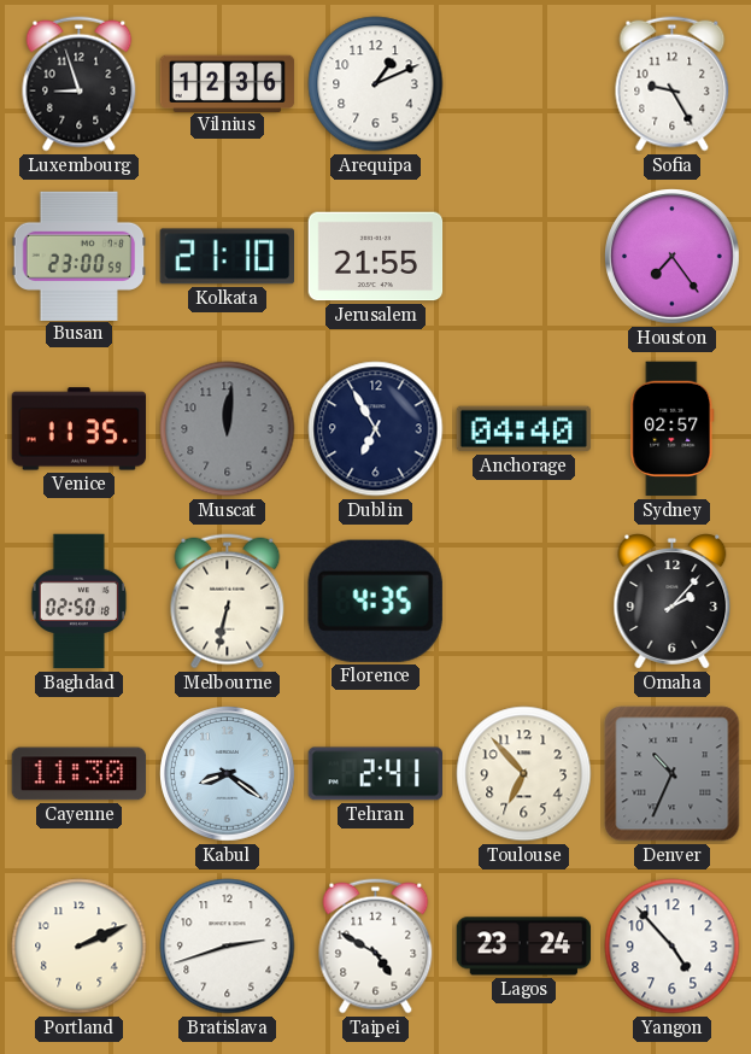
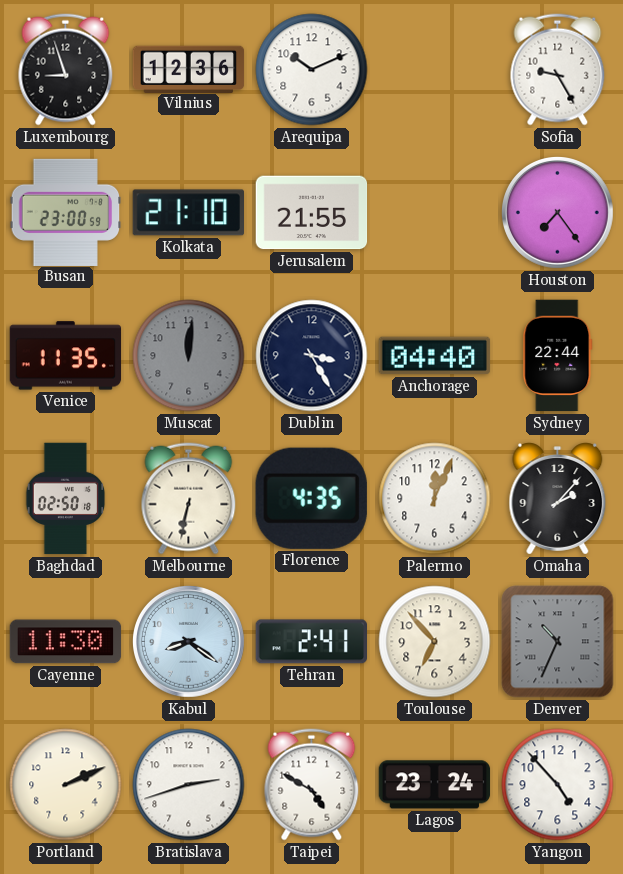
Arequipa: 1:11 -> 10:11 (312, 70)
Dublin: 6:55 -> 3:25 (312, 356)
Sydney: 02:57 -> 22:44 (558, 356)
Palermo: none -> 12:04 (435, 499)
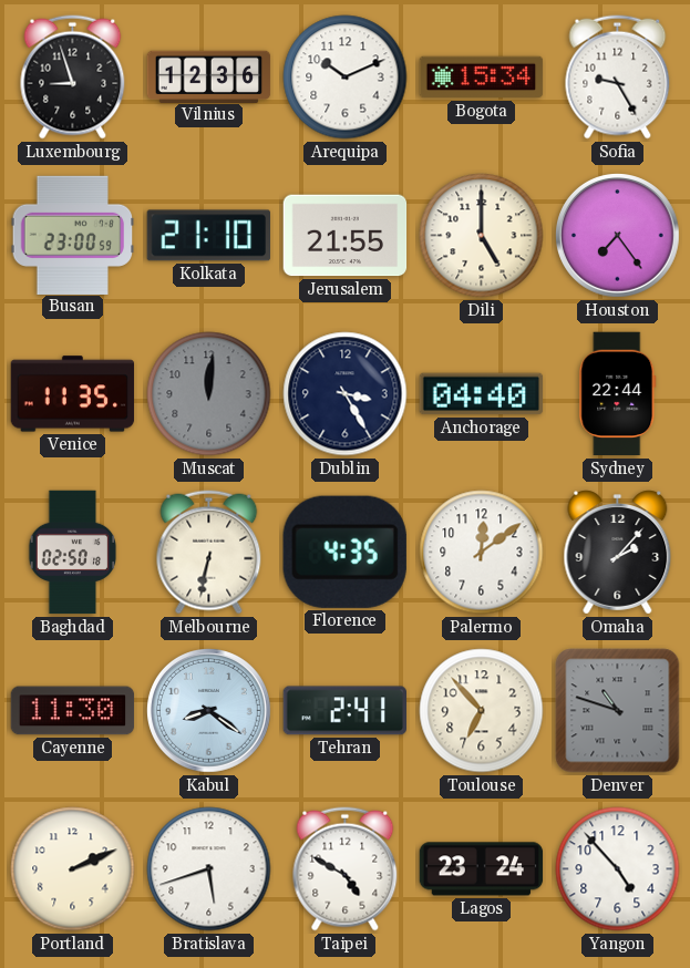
Bogota: none -> 15:34 (482, 78)
Dili: none -> 5:00 (482, 236)
Palermo: 12:04 -> 12:09 (482, 553)
Denver: 10:34 -> 10:48 (618, 711)
Bratislava: 2:42 -> 5:42 (209, 869)
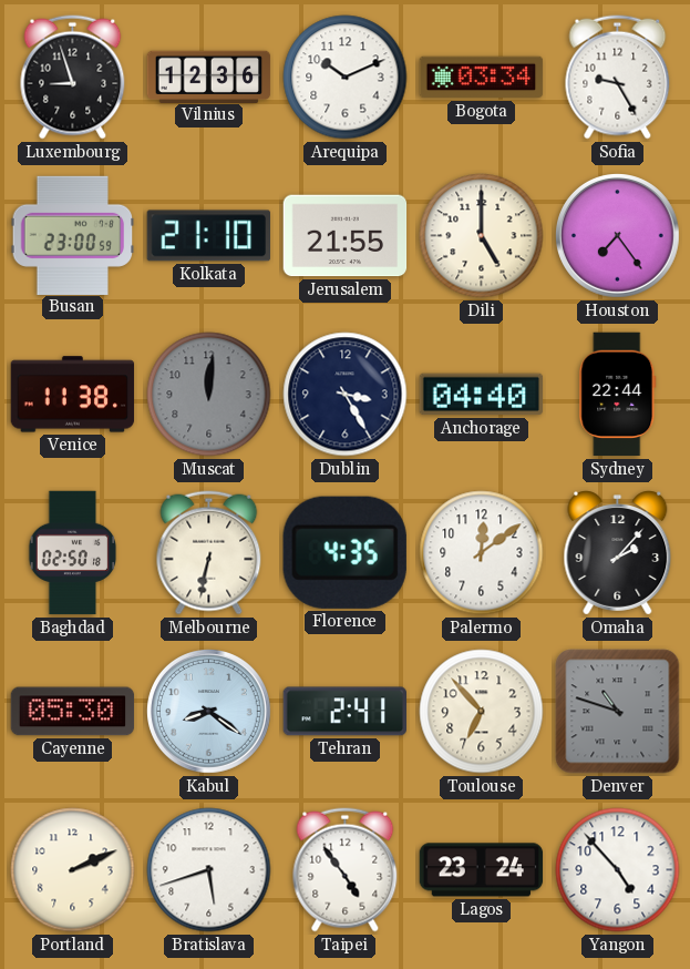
Bogota: 15:34 -> 03:34 (482, 78)
Venice: 11:35 -> 11:38 (73, 395)
Cayenne: 11:30 -> 05:30 (73, 712)
Taipei: 4:50 -> 4:54 (346, 870)
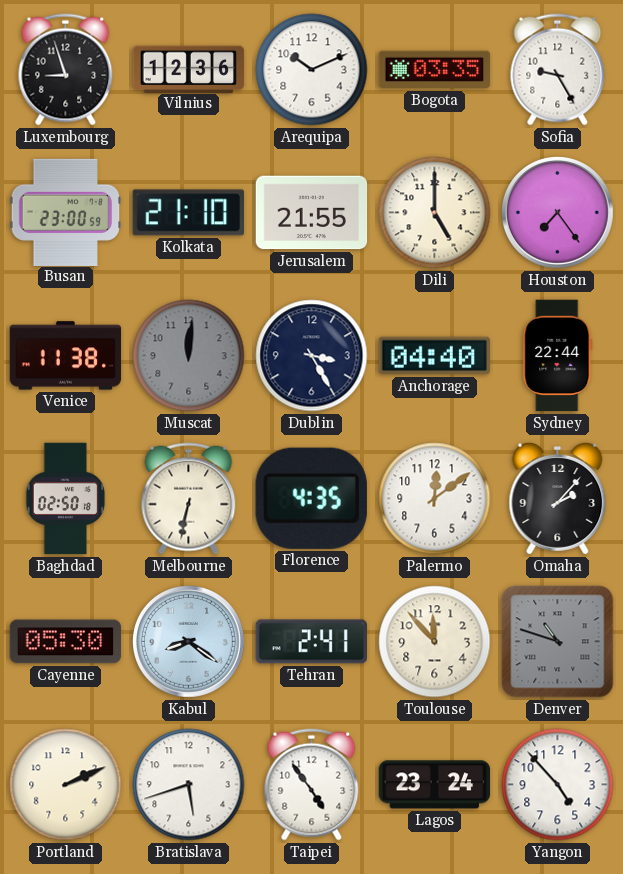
Bogota: 03:34 -> 03:35 (435, 70)
Toulouse: 6:53 -> 11:53 (435, 642)
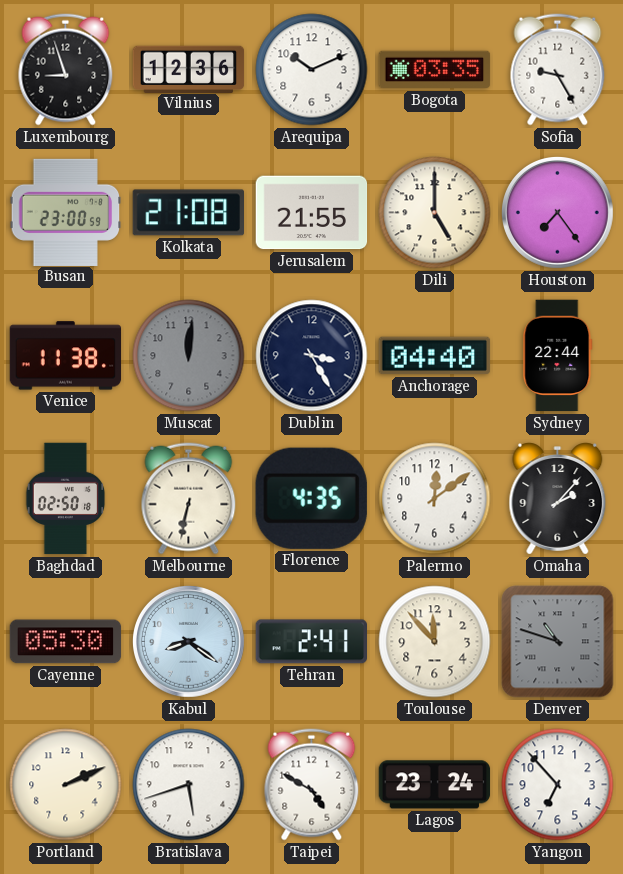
Kolkata: 21:10 -> 21:08 (189, 213)
Taipei: 4:54 -> 4:50 (312, 785)
Yangon: 4:53 -> 6:53 (558, 785)
